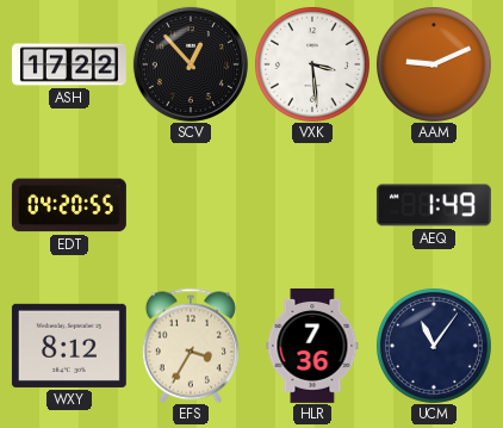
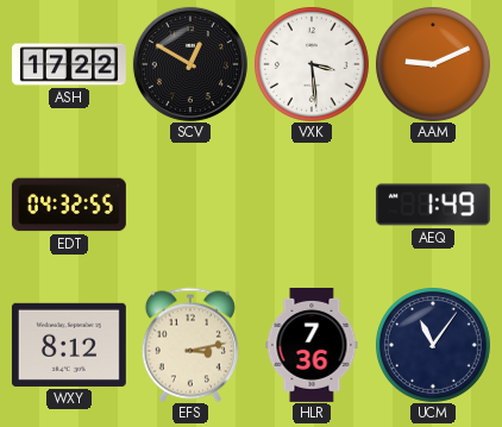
SCV: 12:53 -> 12:50 (190, 64)
EDT: 04:20 -> 04:32 (69, 205)
EFS: 3:35 -> 3:13 (190, 345)
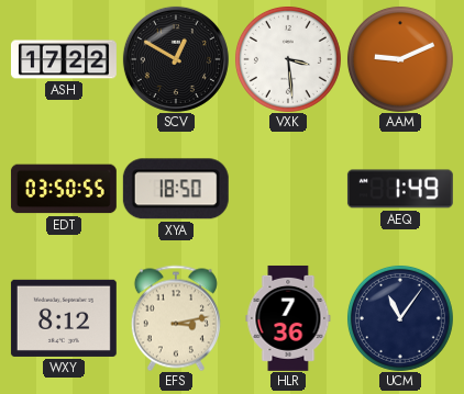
EDT: 04:32 -> 03:50 (64, 189)
XYA: none -> 18:50 (176, 189)
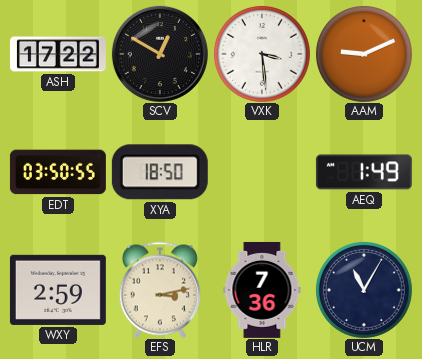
WXY: 8:12 -> 2:59 (58, 290)
UCM: 11:06 -> 11:05 (364, 290)
